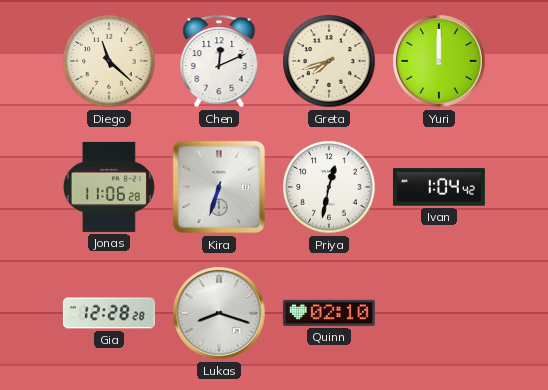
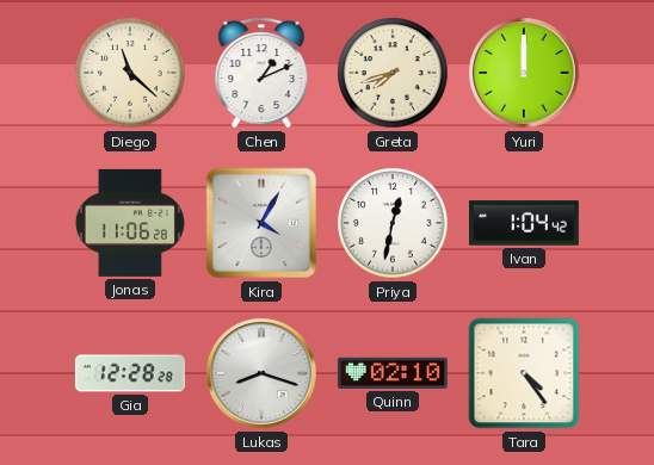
Chen: 12:11 -> 1:11 (261, 73)
Kira: 6:33 -> 4:05 (261, 223)
Tara: none -> 4:24 (524, 373)
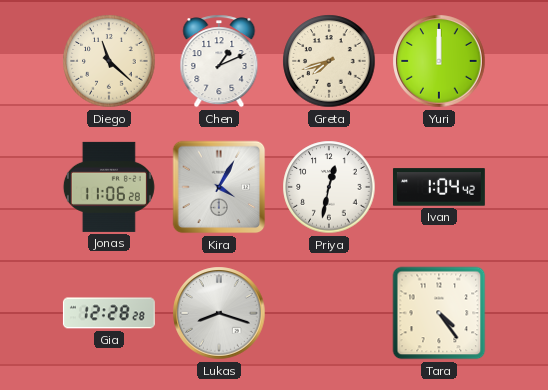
Quinn: 02:10 -> none (393, 373)
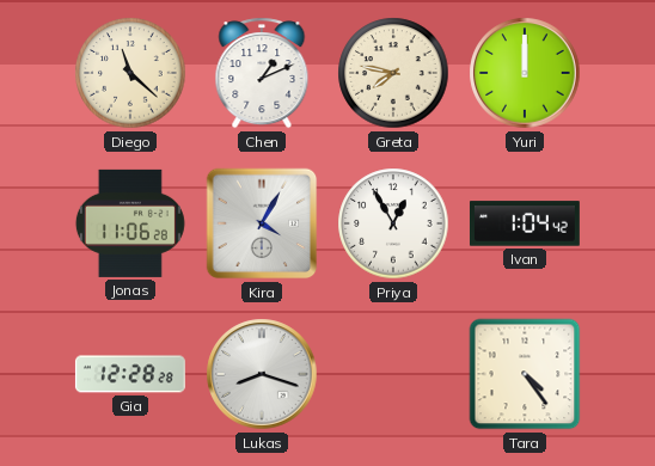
Greta: 7:42 -> 7:47 (393, 73)
Priya: 12:32 -> 12:55 (393, 223)
